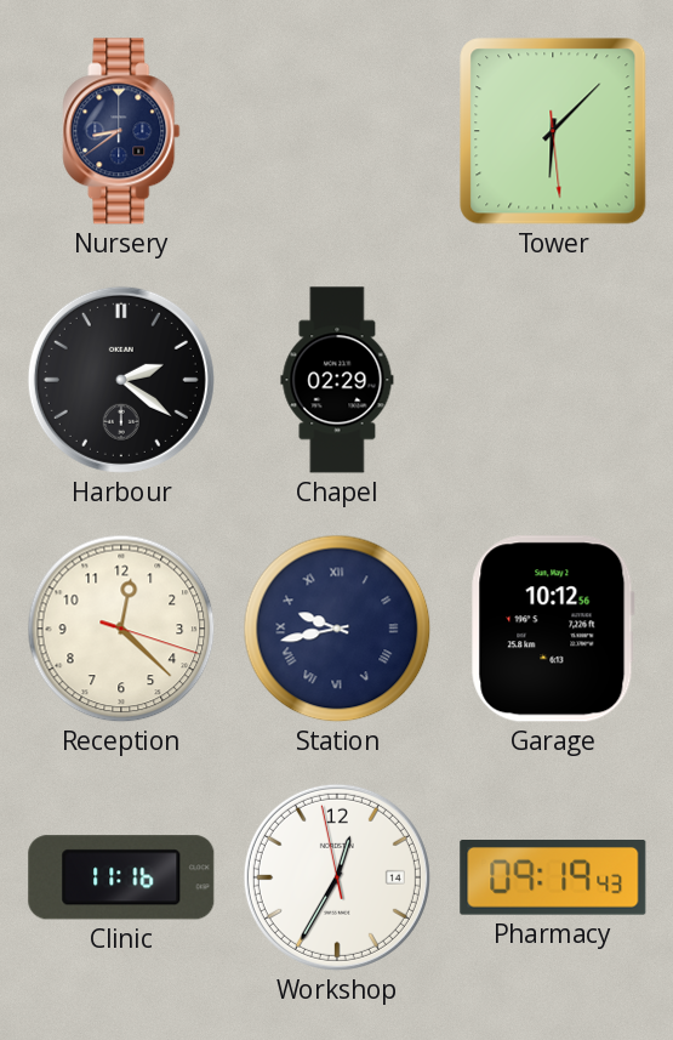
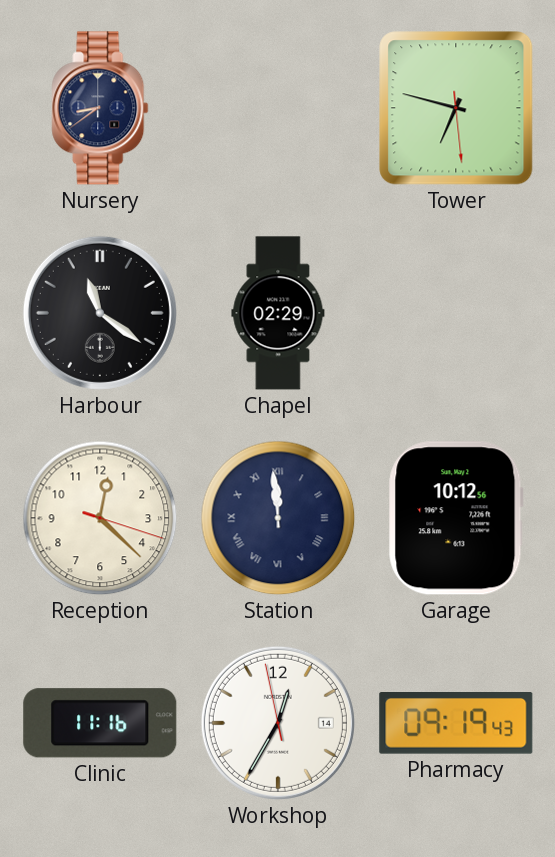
Tower: 6:07 -> 6:47 (456, 108)
Harbour: 2:21 -> 11:21 (100, 313)
Station: 9:43 -> 11:59 (278, 518)
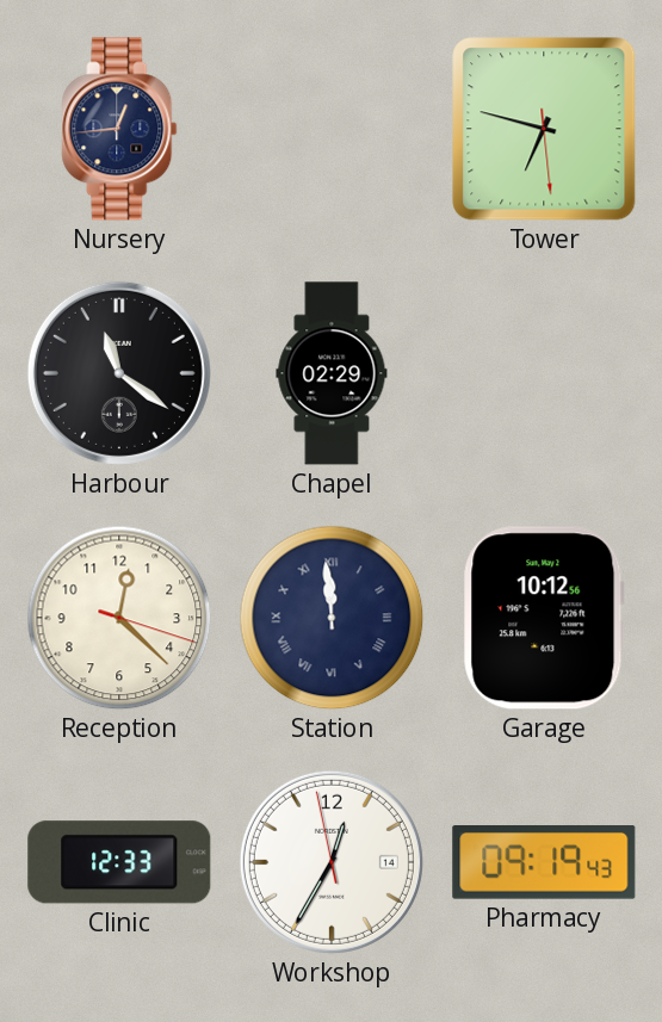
Nursery: 8:39 -> 12:44 (119, 129)
Clinic: 11:16 -> 12:33 (119, 862)
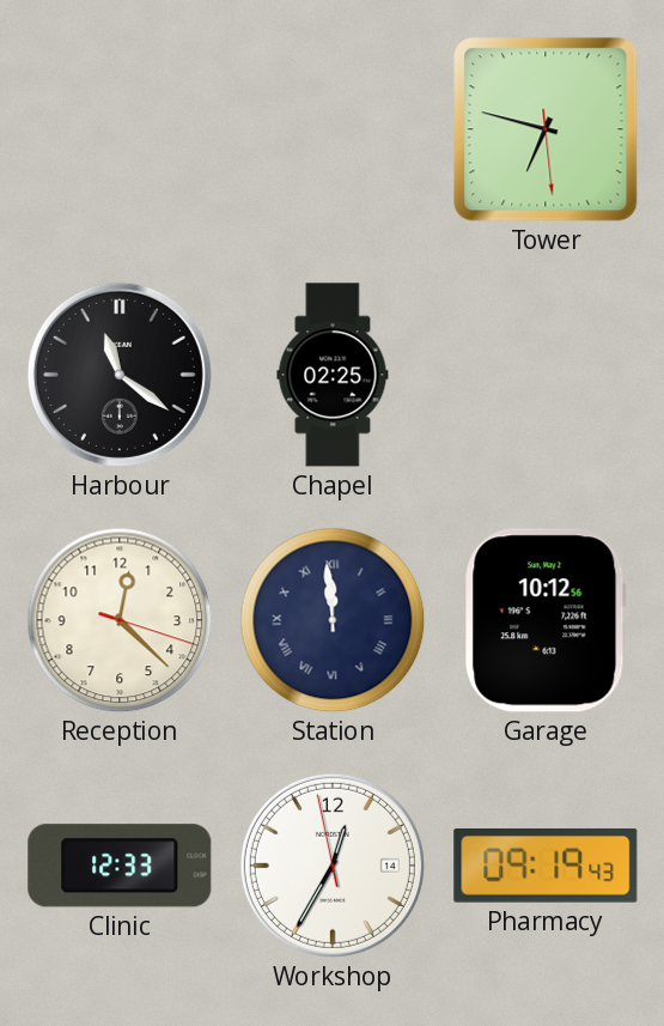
Nursery: 12:44 -> none (119, 129)
Chapel: 02:29 -> 02:25 (333, 375)
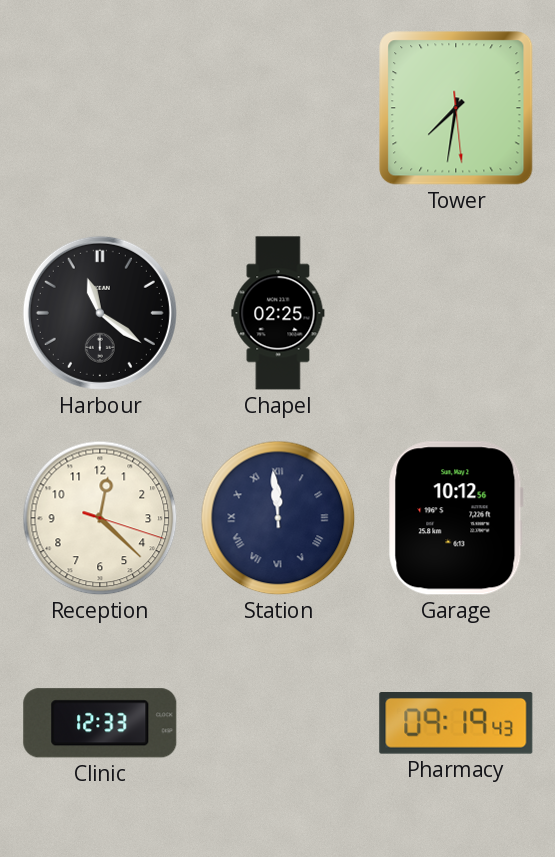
Tower: 6:47 -> 7:31 (456, 108)
Workshop: 12:34 -> none (333, 866)
